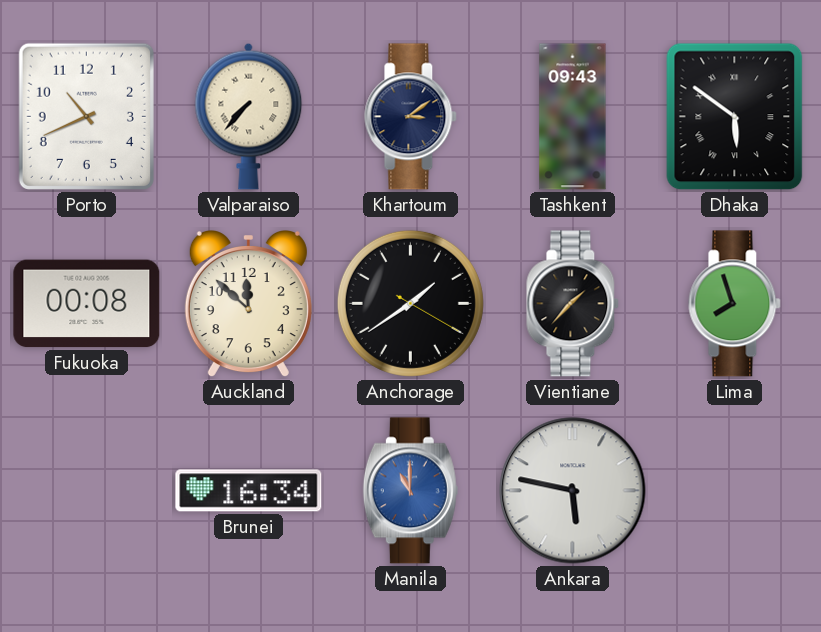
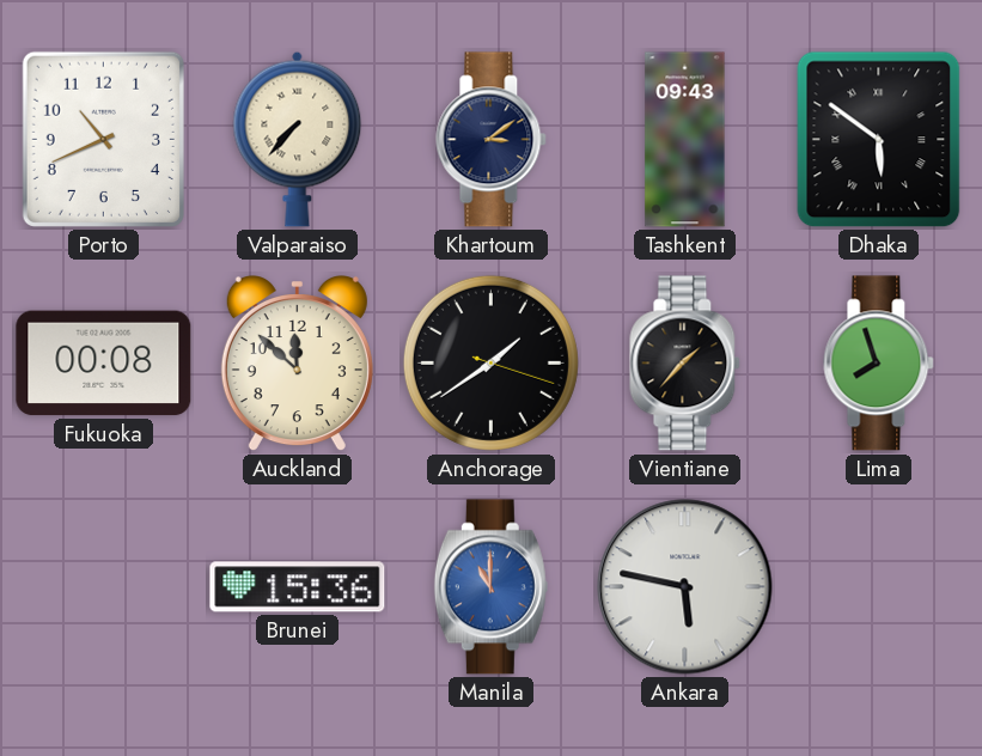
Anchorage: 1:39:20 -> 1:39:18 (490, 362)
Brunei: 16:34 -> 15:36 (298, 587)
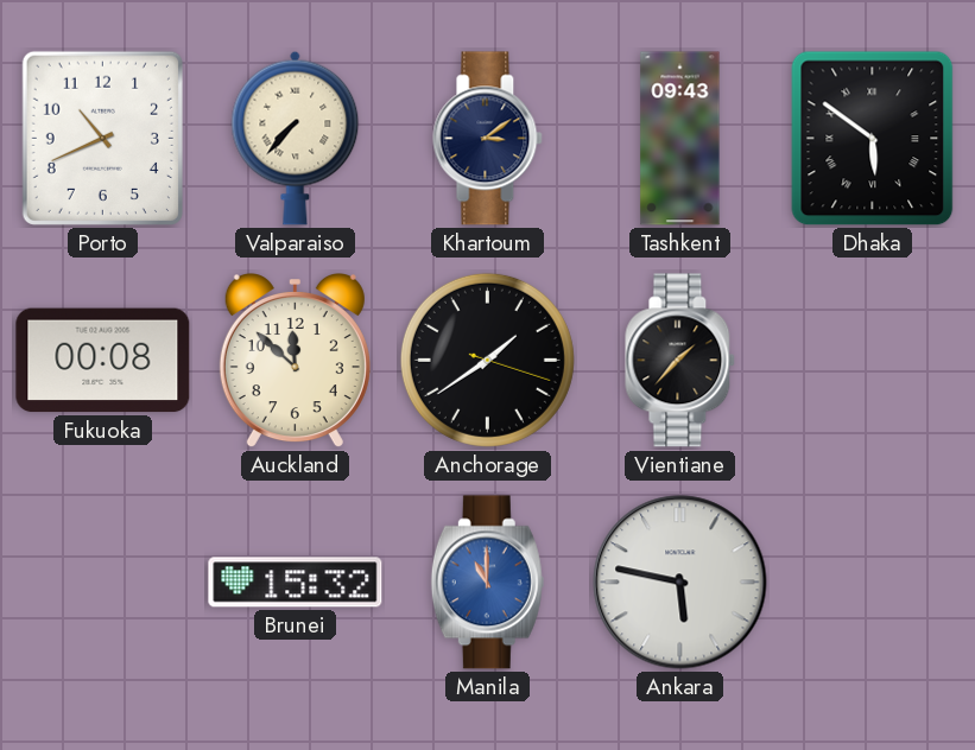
Lima: 7:57 -> none (879, 364)
Brunei: 15:36 -> 15:32 (296, 583)
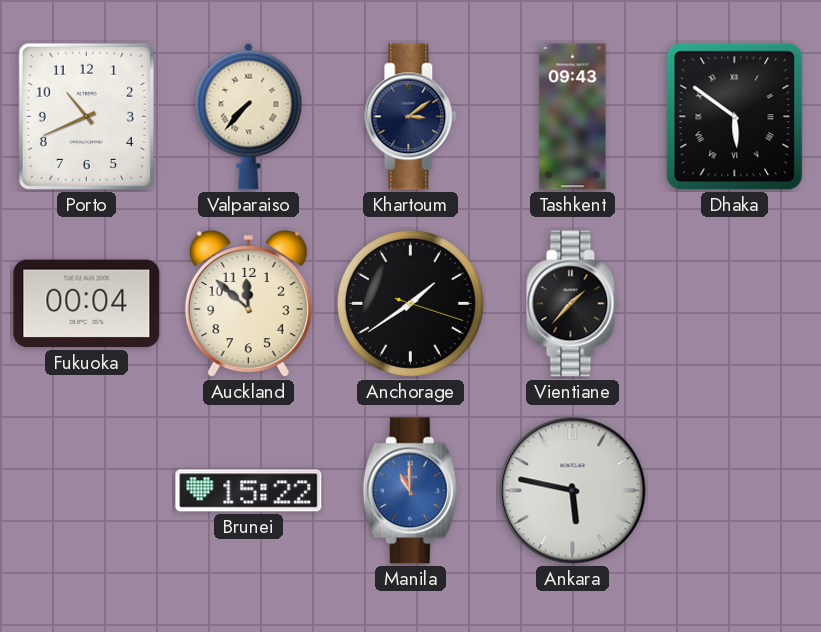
Fukuoka: 00:08 -> 00:04 (87, 304)
Brunei: 15:32 -> 15:22 (249, 491)
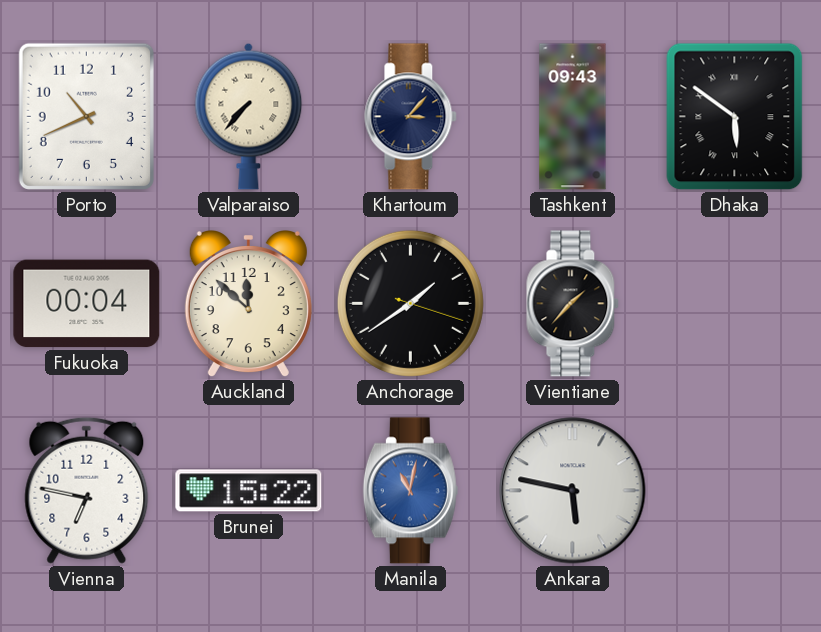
Khartoum: 3:09 -> 3:07 (411, 117)
Vienna: none -> 6:47 (87, 490)
Manila: 11:00 -> 11:02 (410, 491)
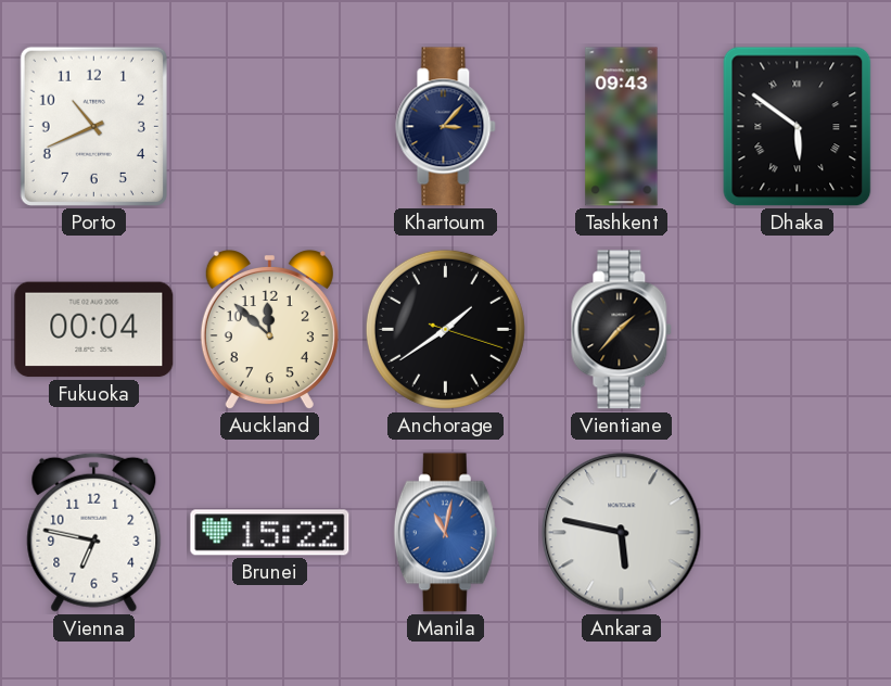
Valparaiso: 7:37 -> none (249, 116)
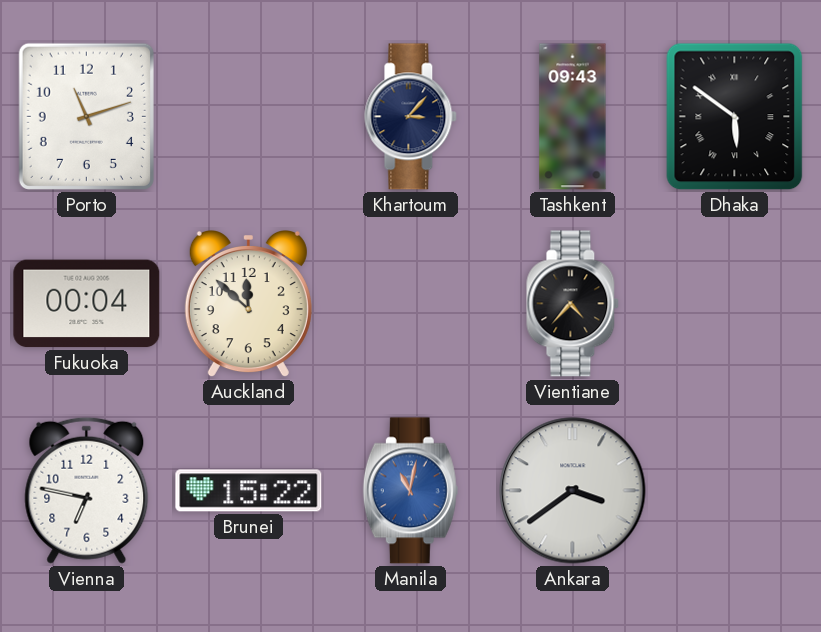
Porto: 10:41 -> 11:12 (86, 116)
Anchorage: 1:39 -> none (445, 329)
Vientiane: 1:37 -> 4:37 (573, 304)
Ankara: 5:47 -> 3:39 (573, 491)
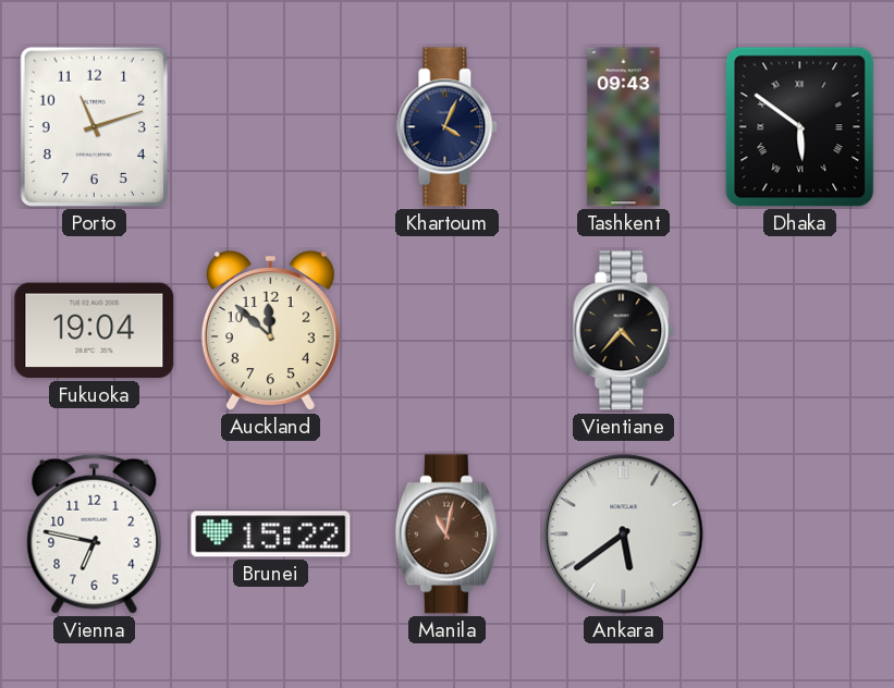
Khartoum: 3:07 -> 4:04 (448, 127)
Fukuoka: 00:04 -> 19:04 (95, 331)
Manila dial: blue -> brown (446, 535)
Ankara: 3:39 -> 5:39 (624, 535)
